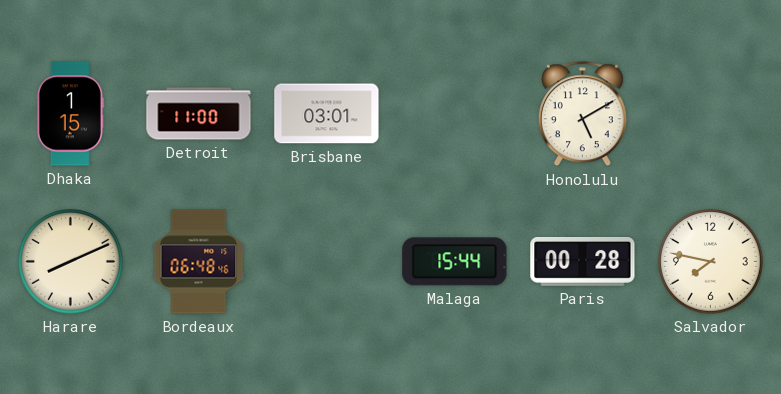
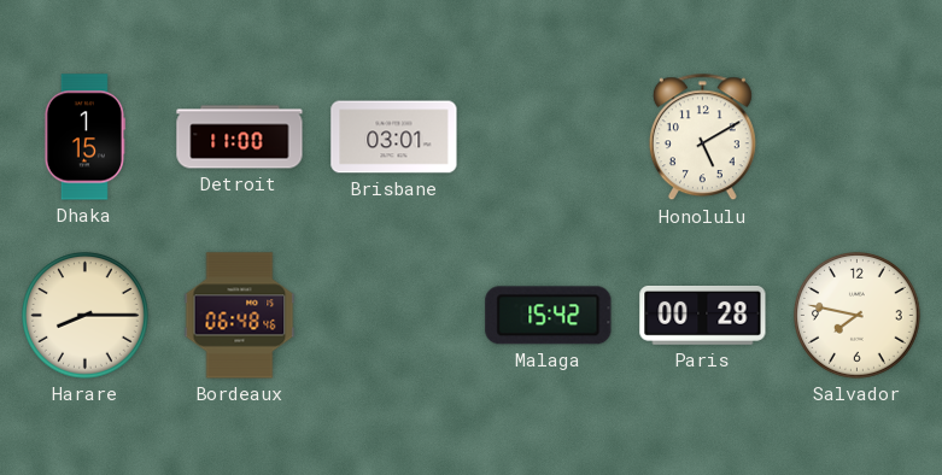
Harare: 8:11 -> 8:15 (86, 316)
Malaga: 15:44 -> 15:42 (549, 316)
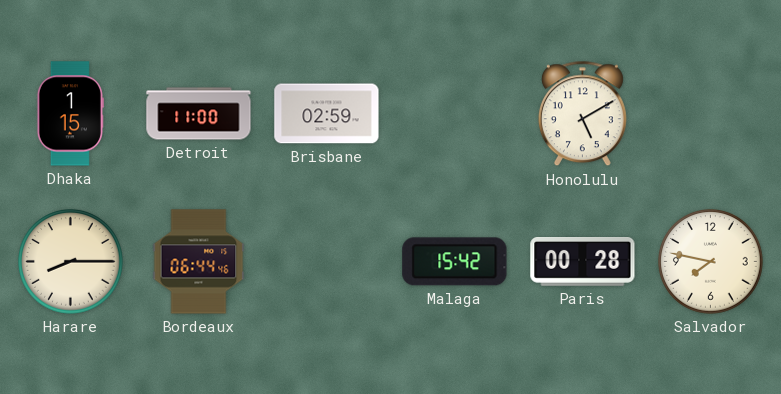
Brisbane: 03:01 -> 02:59 (327, 114)
Bordeaux: 06:48 -> 06:44 (199, 262)
